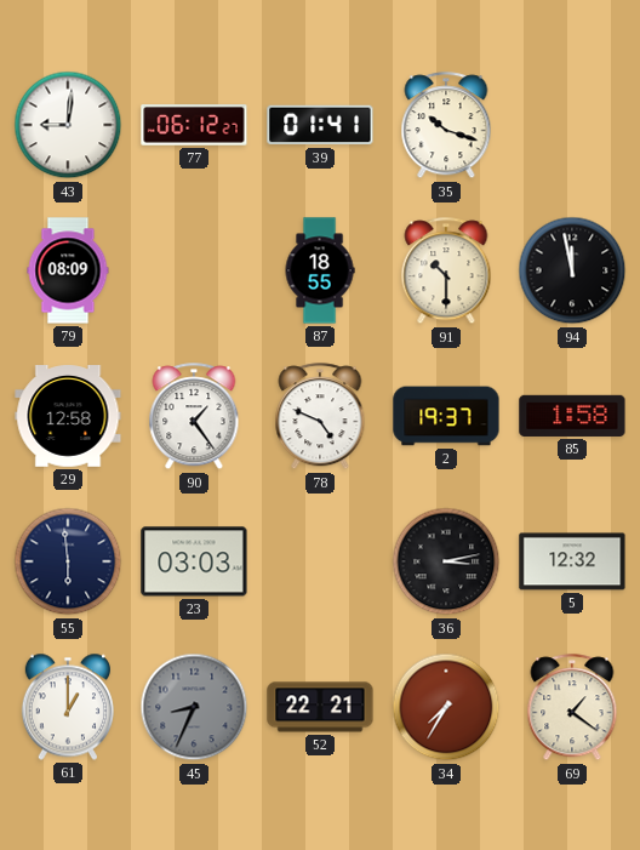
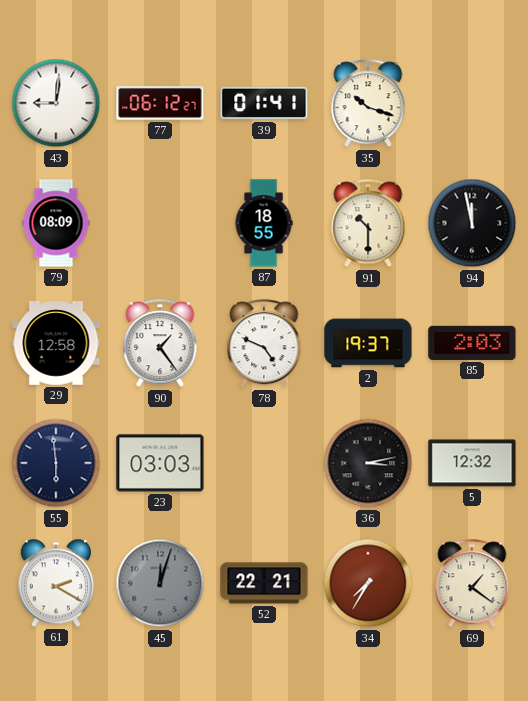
85: 1:58 -> 2:03 (472, 343)
61: 1:00 -> 2:20 (55, 583)
45: 8:34 -> 12:03 (160, 583)
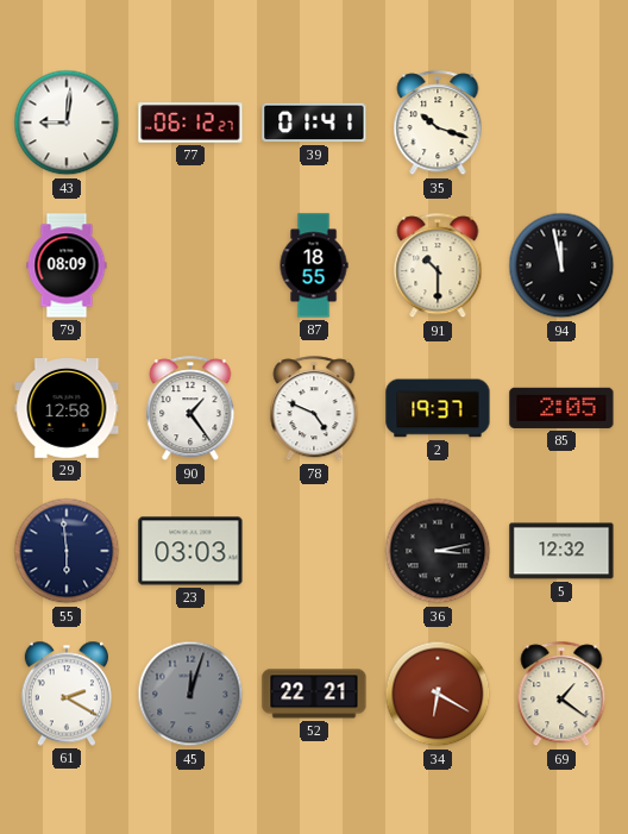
85: 2:03 -> 2:05 (561, 408)
34: 7:35 -> 6:20 (438, 694)
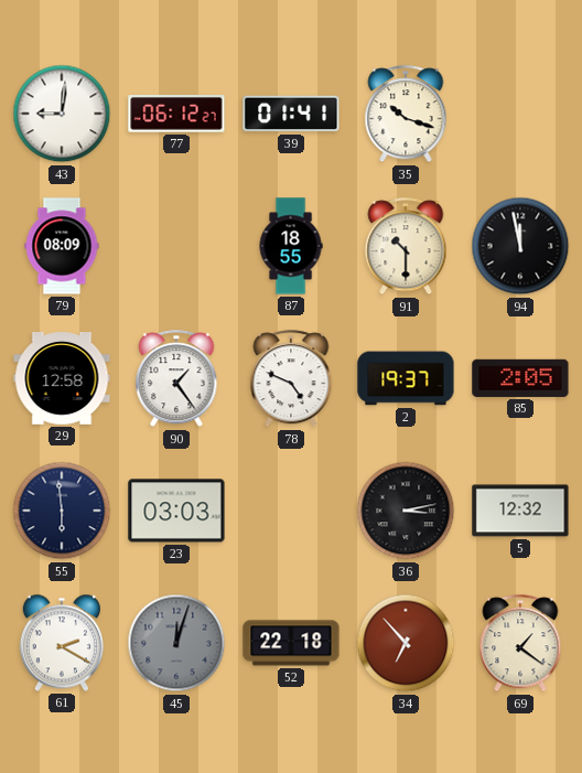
52: 22:21 -> 22:18 (291, 643)
34: 6:20 -> 6:53 (406, 643)
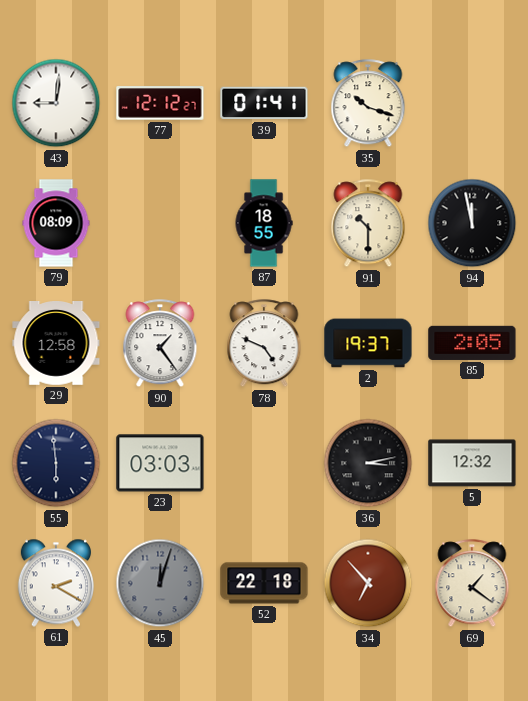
77: 06:12 -> 12:12 (160, 103)
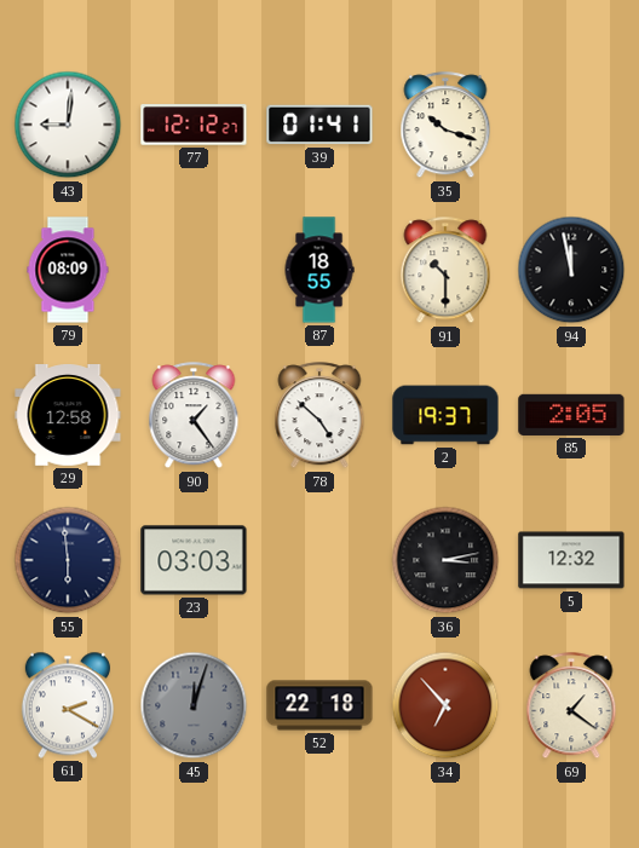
78: 4:49 -> 4:52 (319, 416)
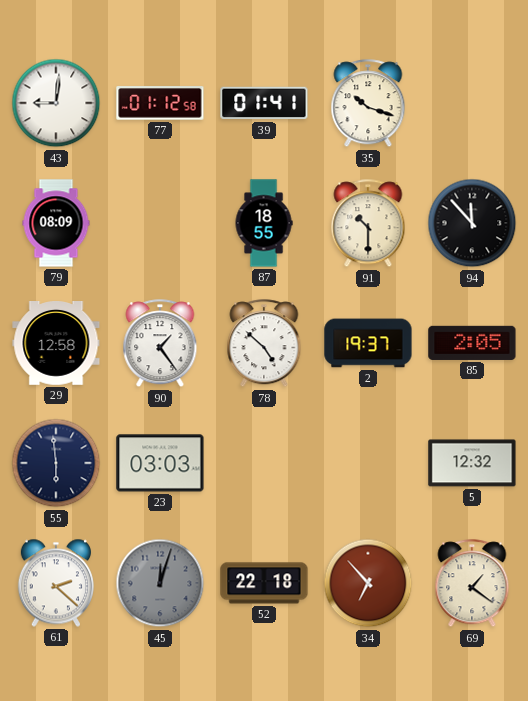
77: 12:12 -> 01:12 (160, 103)
94: 11:58 -> 11:53 (472, 223)
36: 3:13 -> none (445, 560)
61: 2:20 -> 2:22 (55, 583)
